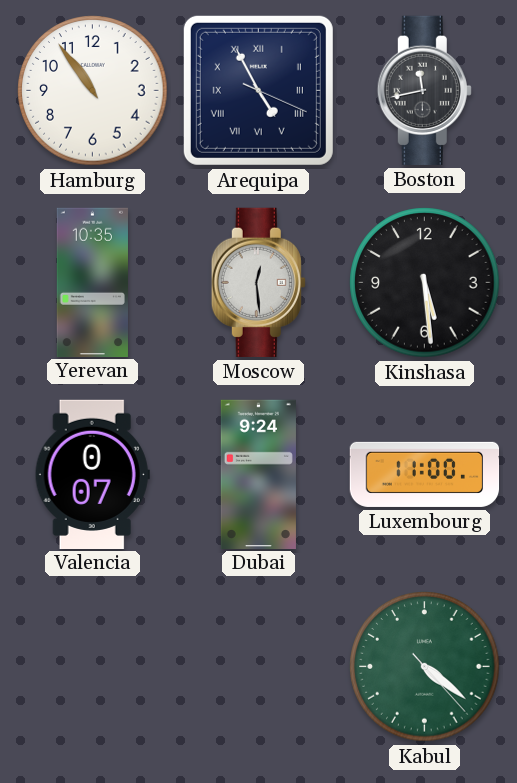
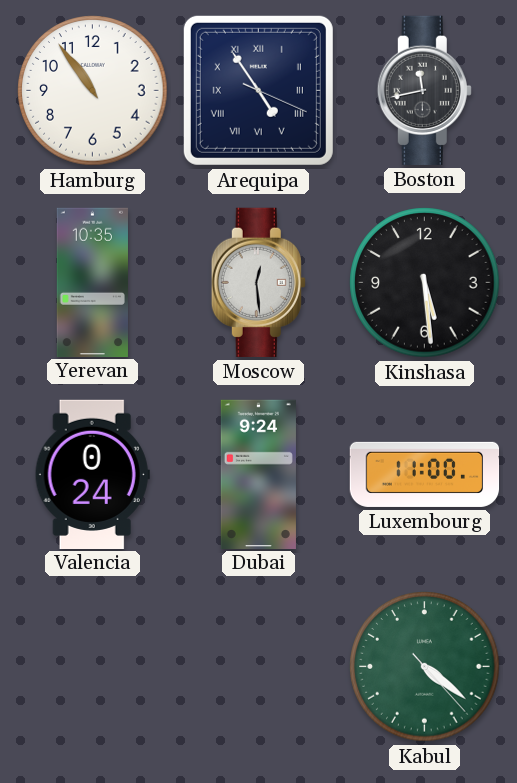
Arequipa: 4:55 -> 4:54 (258, 90)
Valencia: 0:07 -> 0:24 (92, 474)
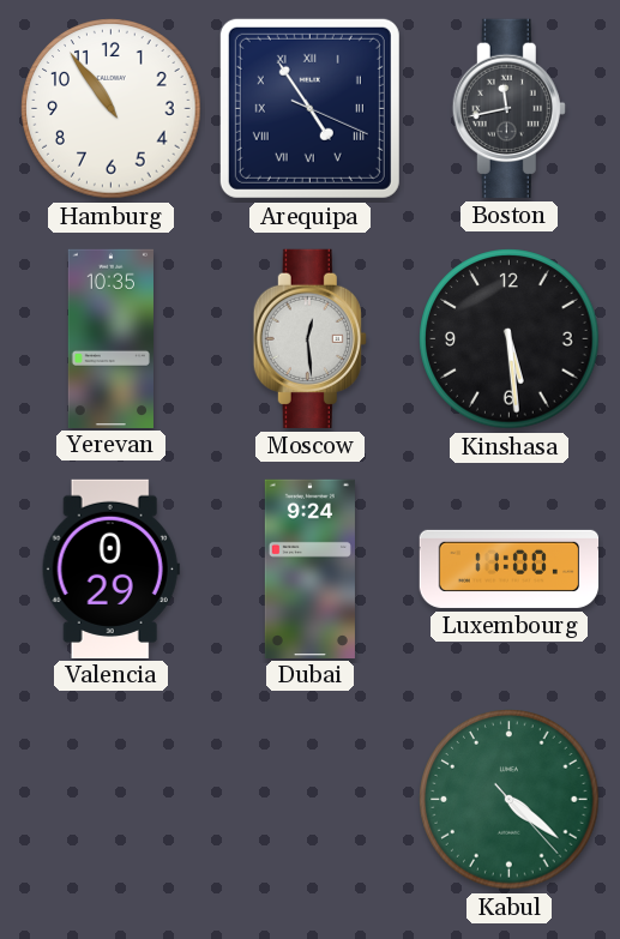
Valencia: 0:24 -> 0:29 (110, 568)
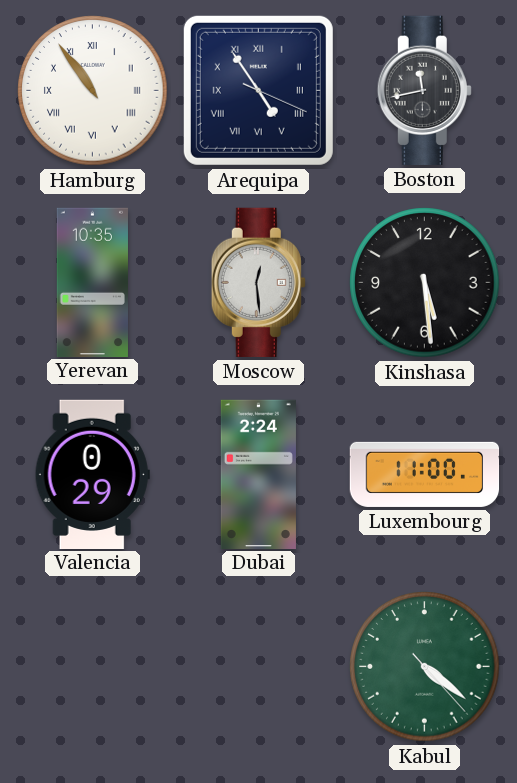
Hamburg numerals: Arabic -> Roman (93, 91)
Dubai: 9:24 -> 2:24 (258, 474)
